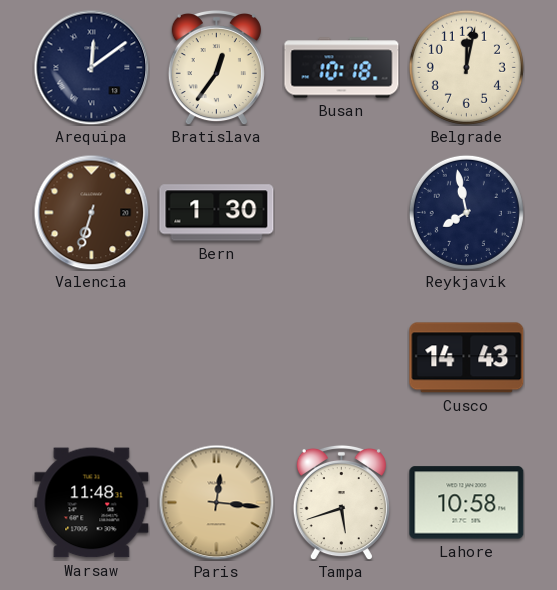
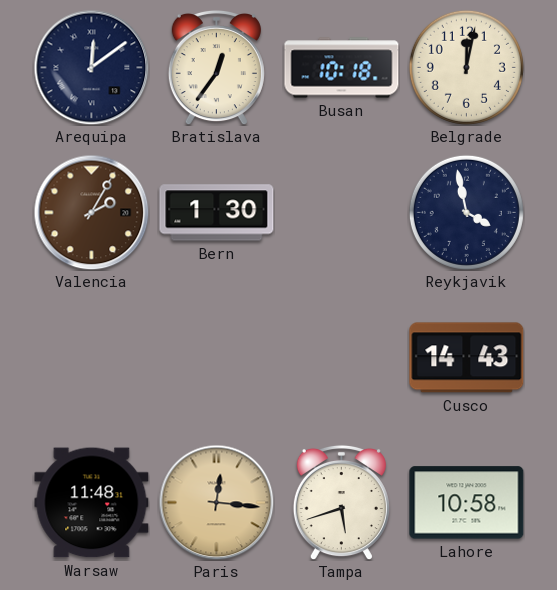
Valencia: 6:33 -> 2:05 (91, 212)
Reykjavik: 7:58 -> 3:58 (466, 212)
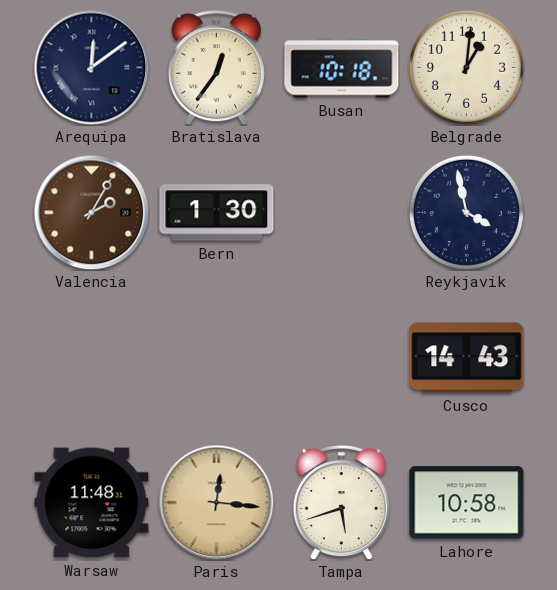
Belgrade: 12:02 -> 1:01 (466, 67)
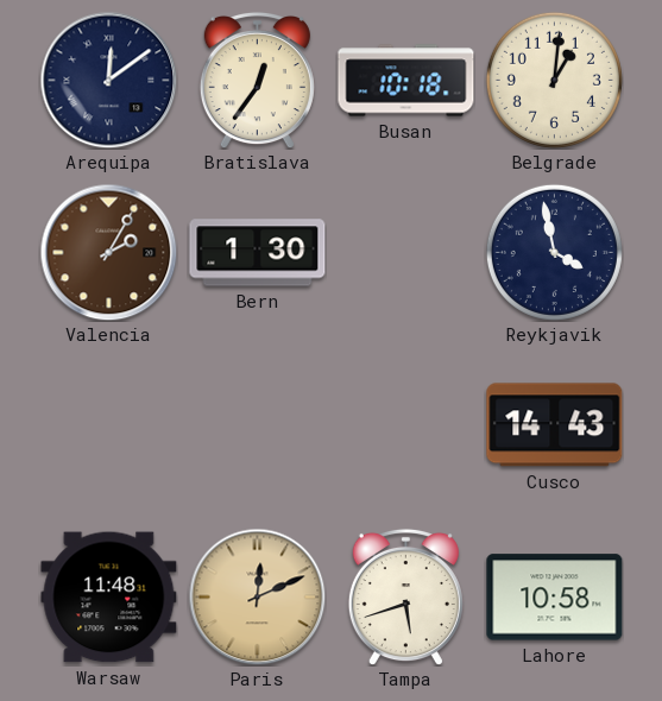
Paris: 12:16 -> 12:11 (257, 596)
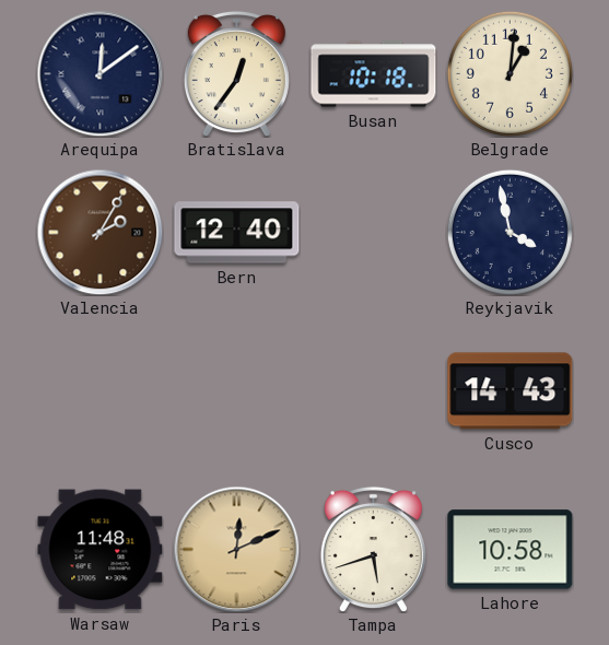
Bern: 1:30 -> 12:40 (237, 233)
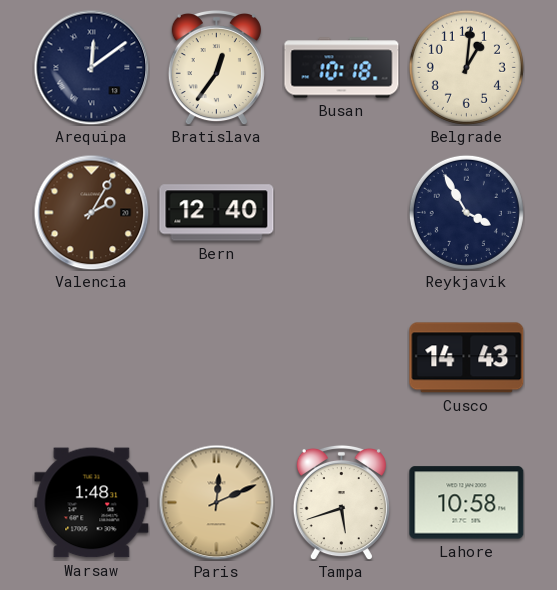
Reykjavik: 3:58 -> 3:55 (466, 212)
Warsaw: 11:48 -> 1:48 (92, 503)
